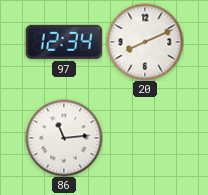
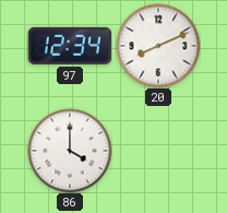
86: 11:14 -> 4:00 (70, 151)
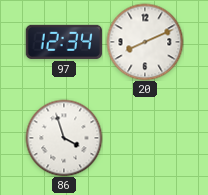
86: 4:00 -> 3:57 (64, 138)
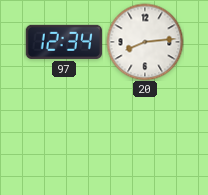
20: 8:11 -> 8:14 (145, 42)
86: 3:57 -> none (64, 138)
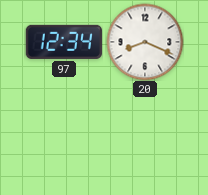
20: 8:14 -> 8:19 (145, 42)
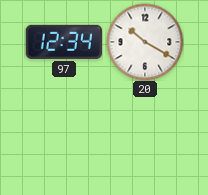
20: 8:19 -> 10:20 (145, 42)
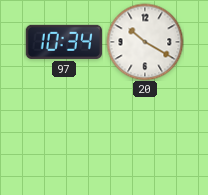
97: 12:34 -> 10:34 (64, 42)
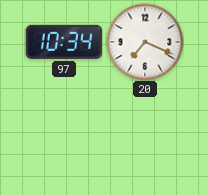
20: 10:20 -> 7:19 (145, 42)
